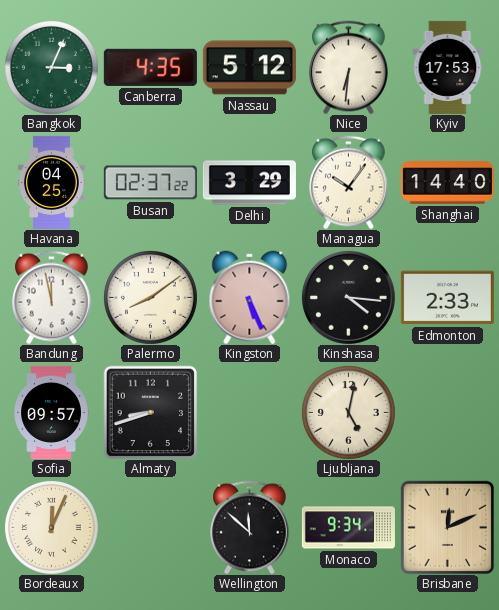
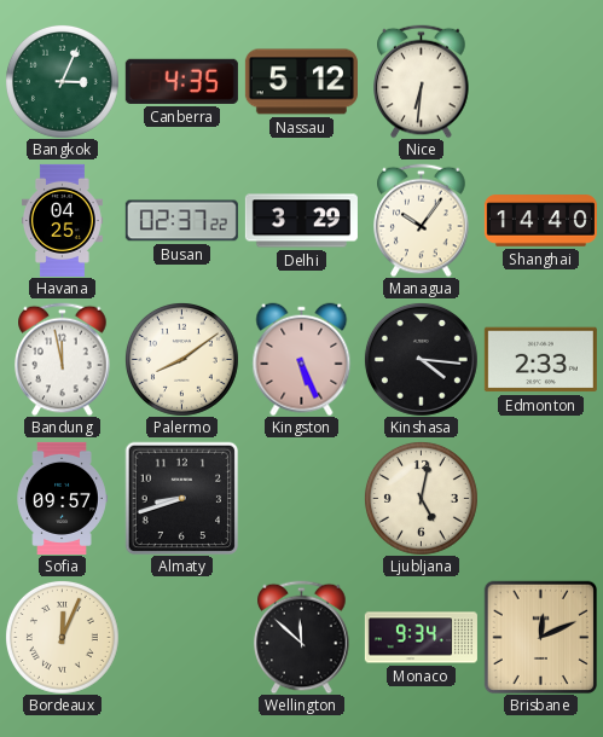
Kyiv: 17:53 -> none (448, 67)
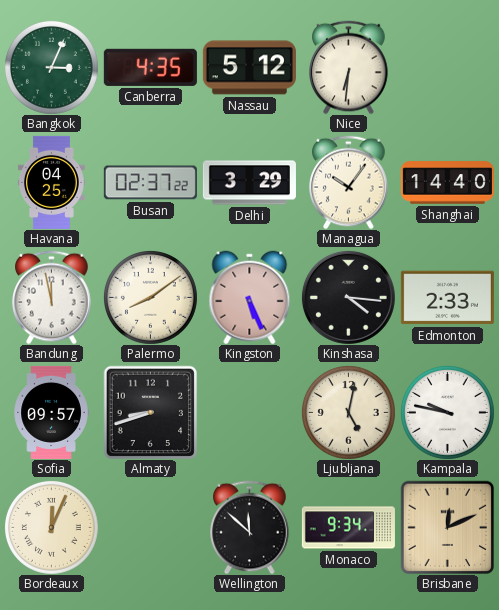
Kampala: none -> 9:47 (447, 412)
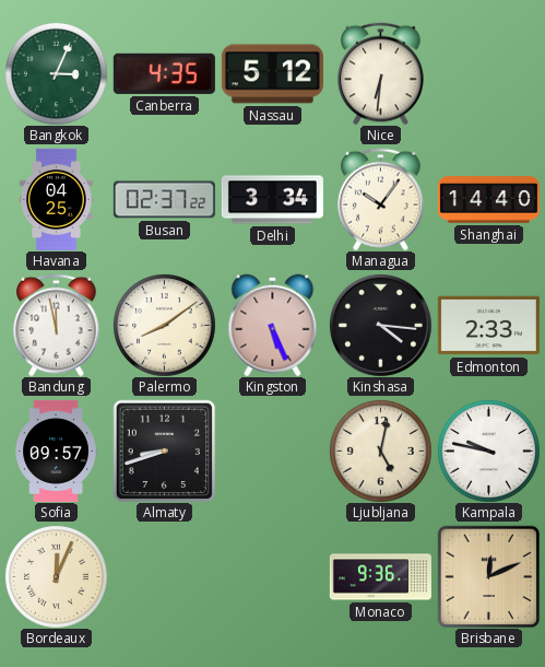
Delhi: 3:29 -> 3:34 (272, 200)
Wellington: 11:52 -> none (250, 527)
Monaco: 9:34 -> 9:36 (380, 577)
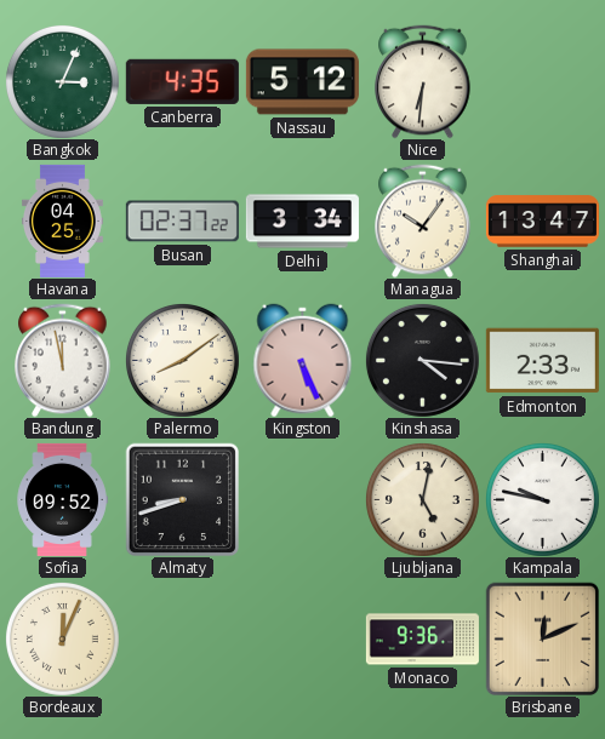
Shanghai: 14:40 -> 13:47 (542, 222)
Sofia: 09:57 -> 09:52 (62, 499)
